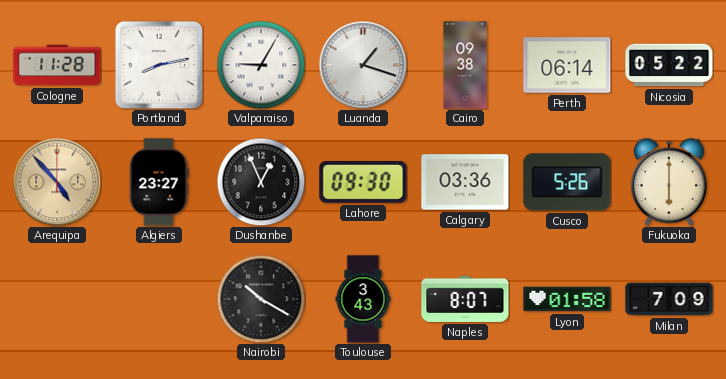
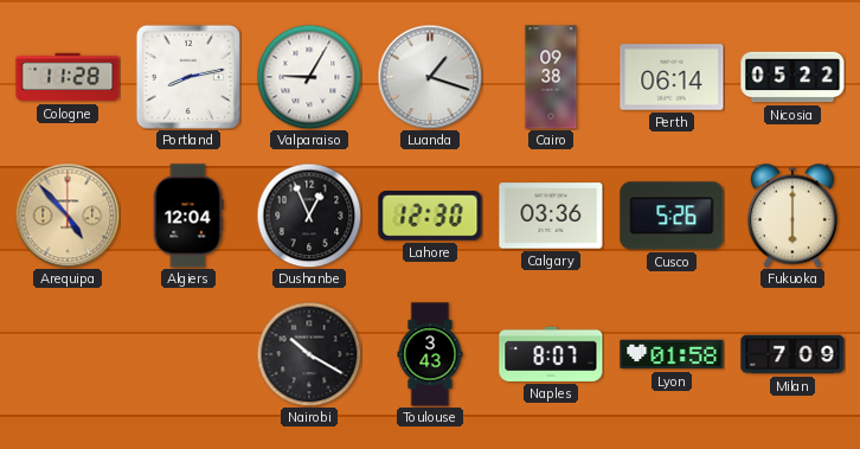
Algiers: 23:27 -> 12:04 (188, 216)
Lahore: 09:30 -> 12:30 (430, 217)
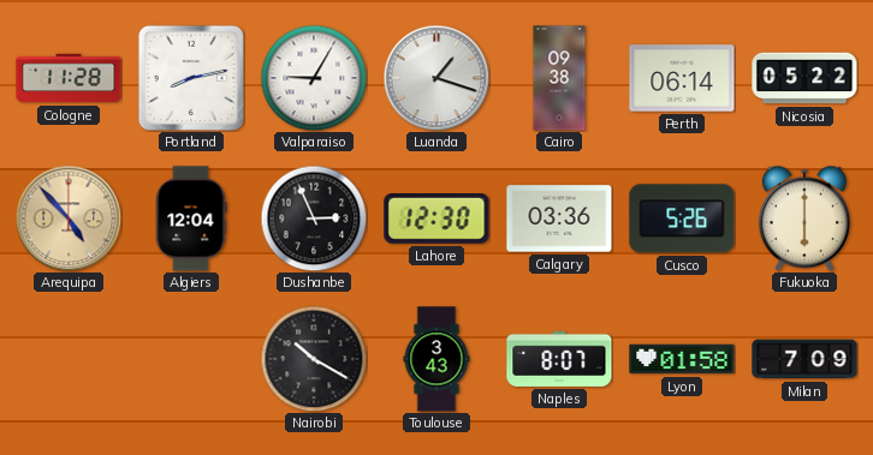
Dushanbe: 12:56 -> 2:56 (314, 218)
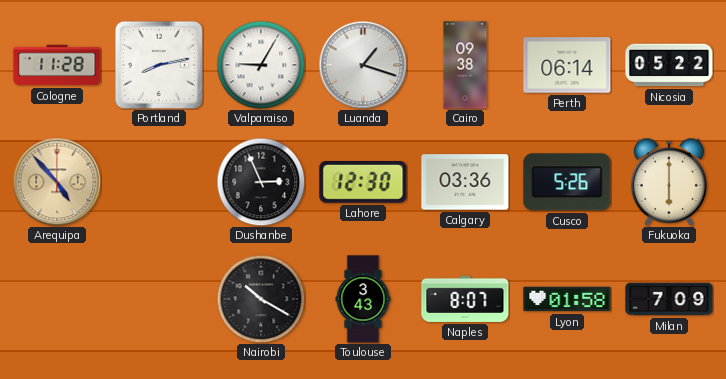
Algiers: 12:04 -> none (191, 218)
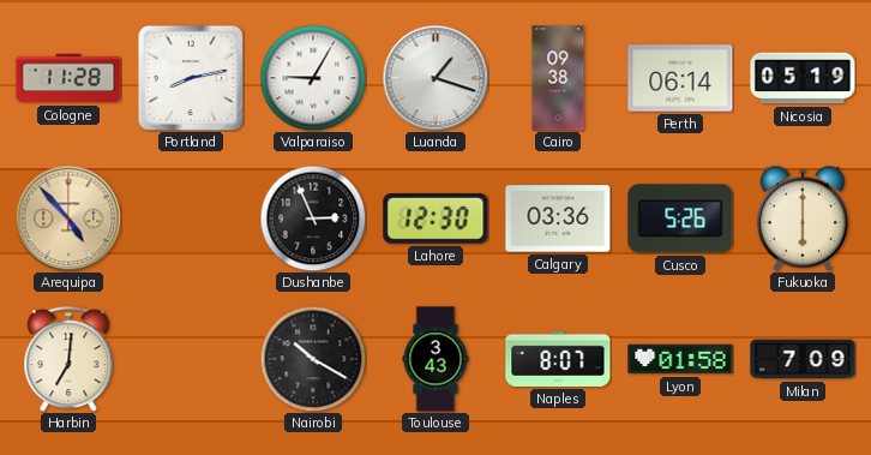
Nicosia: 05:22 -> 05:19 (803, 78)
Harbin: none -> 7:01 (68, 359)
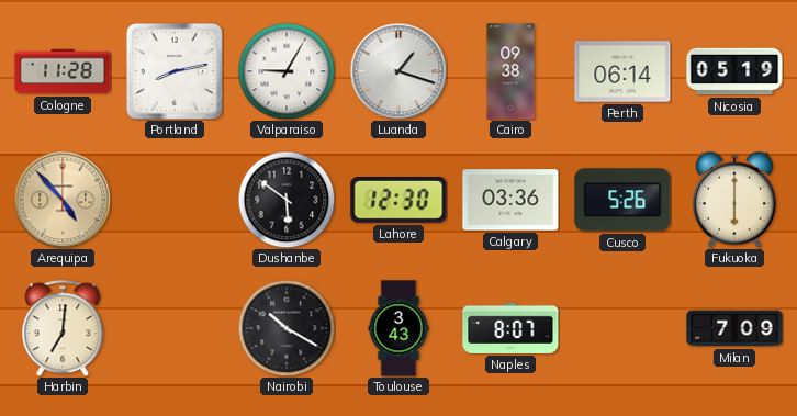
Dushanbe: 2:56 -> 5:51 (287, 200)
Lyon: 01:58 -> none (680, 359)
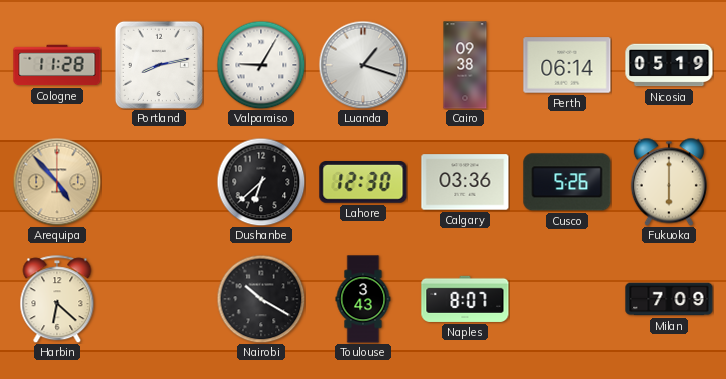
Dushanbe: 5:51 -> 6:38 (261, 182)
Harbin: 7:01 -> 6:22 (57, 299)
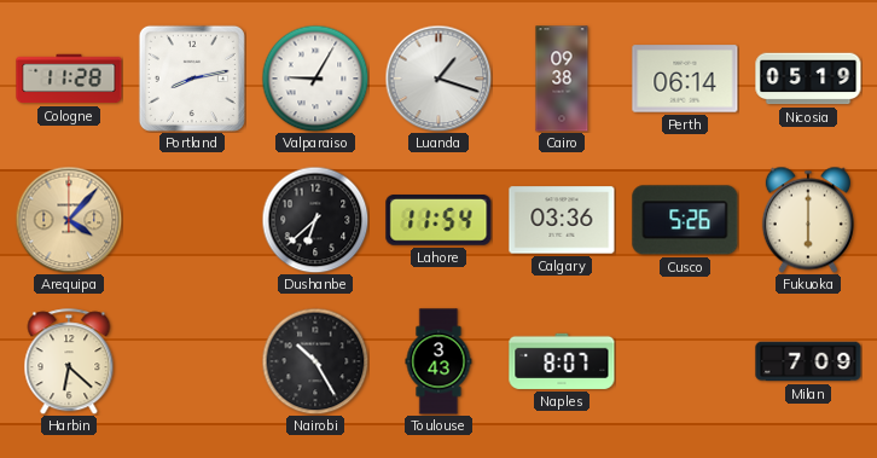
Arequipa: 4:53 -> 4:07 (69, 220)
Lahore: 12:30 -> 11:54 (438, 221)
Nairobi: 10:20 -> 10:25 (315, 361)
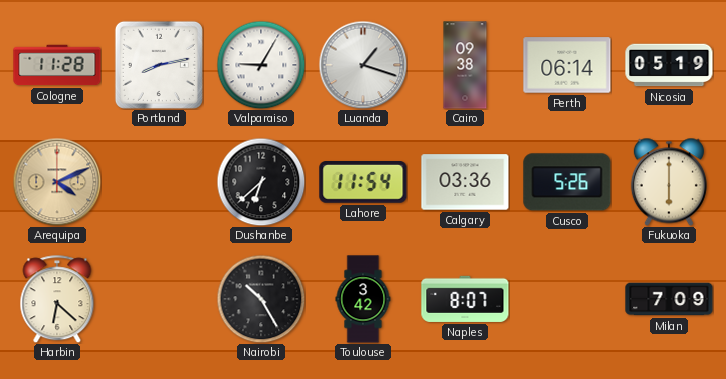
Arequipa: 4:07 -> 4:11 (57, 182)
Toulouse: 3:43 -> 3:42 (363, 299)
